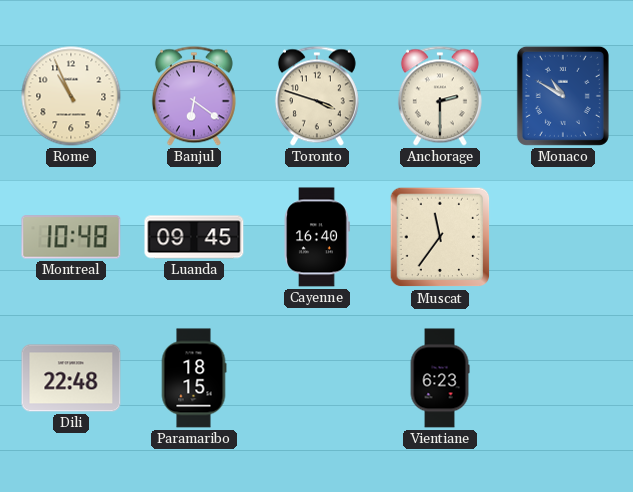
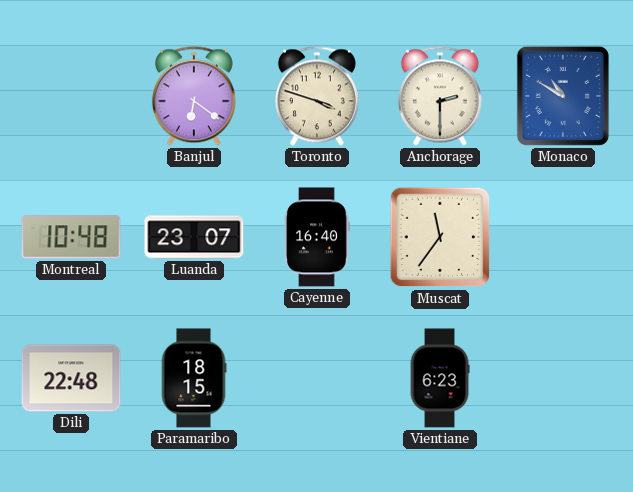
Rome: 10:56 -> none (71, 96)
Luanda: 09:45 -> 23:07 (194, 237)
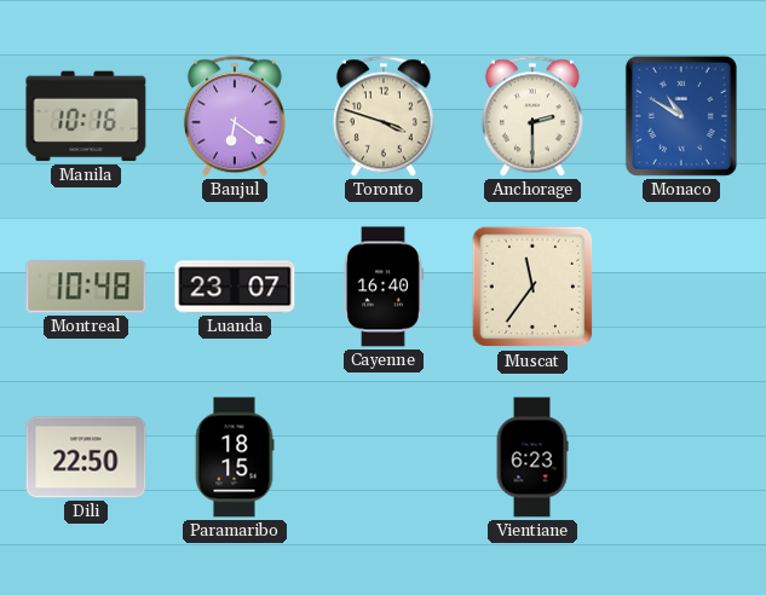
Manila: none -> 10:16 (86, 116)
Dili: 22:48 -> 22:50 (86, 457)
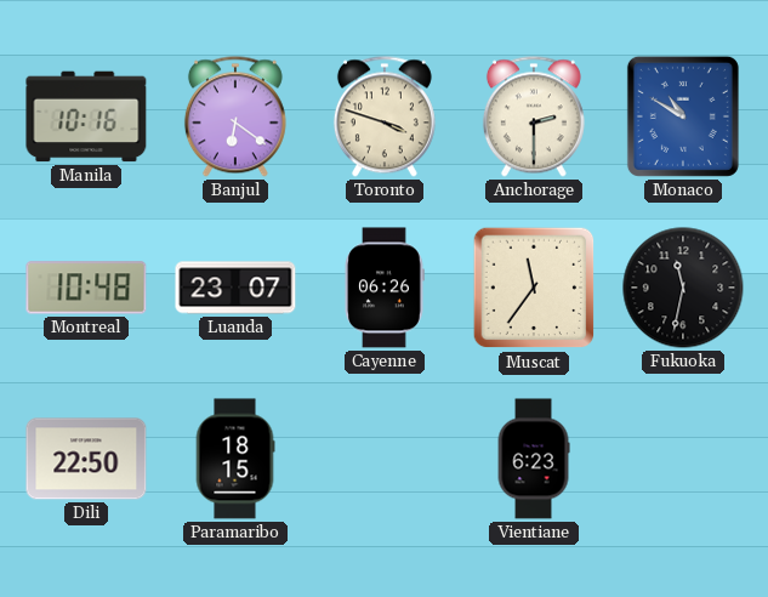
Cayenne: 16:40 -> 06:26 (385, 288)
Fukuoka: none -> 11:32 (683, 288)
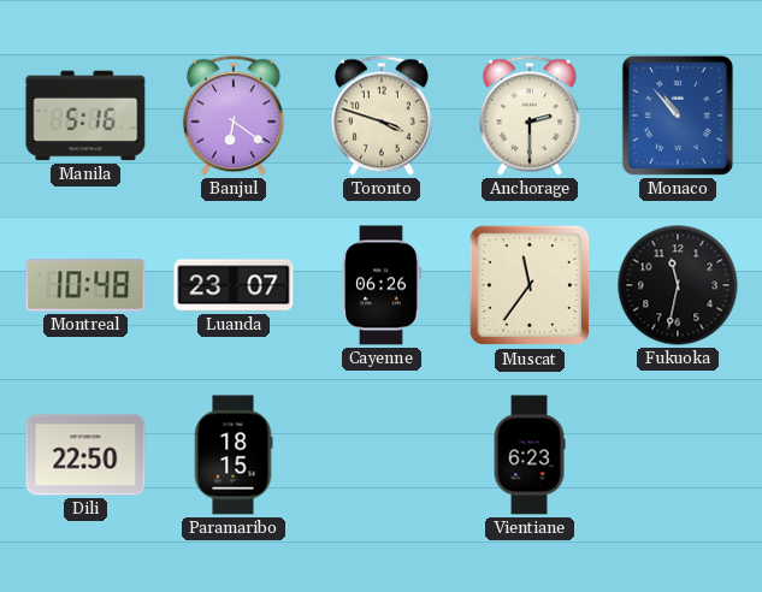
Manila: 10:16 -> 5:16 (85, 116)
Monaco: 10:50 -> 10:53 (678, 116)
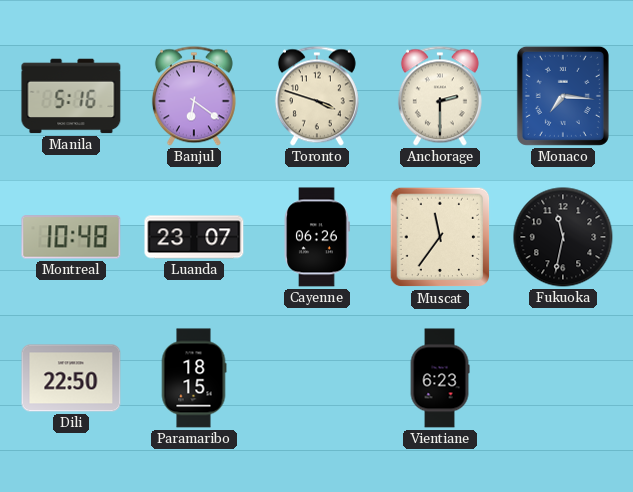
Monaco: 10:53 -> 7:16 (563, 96)
